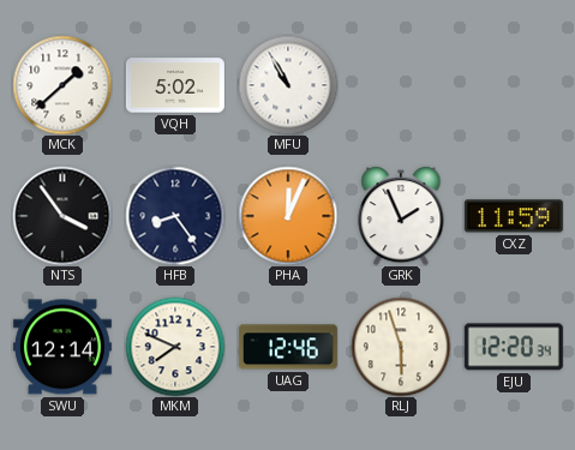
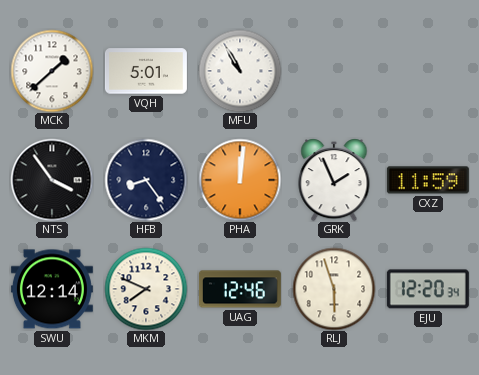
VQH: 5:02 -> 5:01 (146, 71)
PHA: 12:04 -> 12:01 (240, 180)
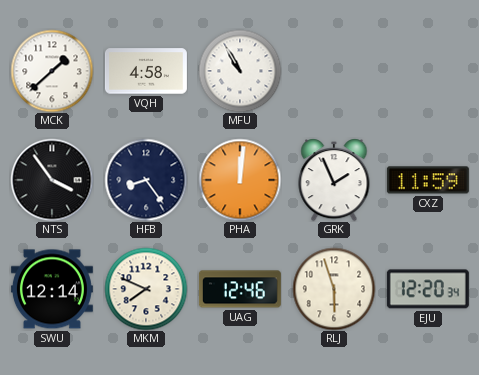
VQH: 5:01 -> 4:58 (146, 71)
